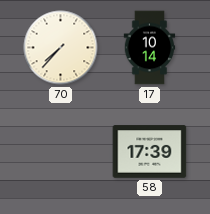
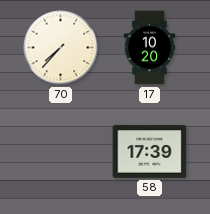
17: 10:14 -> 10:20 (150, 48)
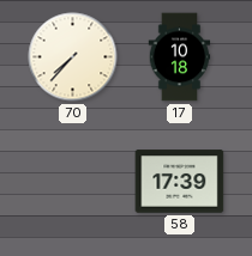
17: 10:20 -> 10:18 (180, 57)
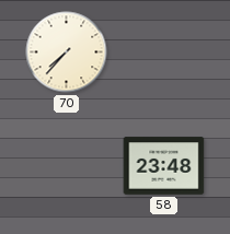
17: 10:18 -> none (180, 57)
58: 17:39 -> 23:48 (164, 166)
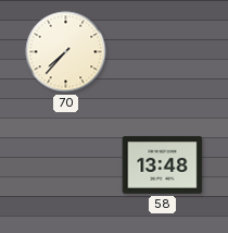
58: 23:48 -> 13:48 (163, 165)
